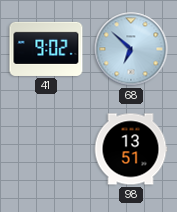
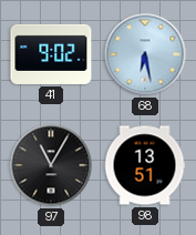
68: 6:52 -> 6:28 (145, 54)
97: none -> 11:05 (51, 165)
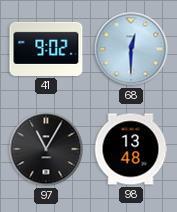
68: 6:28 -> 12:30 (131, 49)
98: 13:51 -> 13:48 (131, 149)
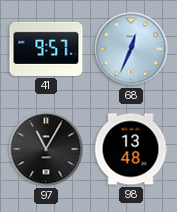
41: 9:02 -> 9:57 (46, 49)
68: 12:30 -> 12:34 (131, 49)
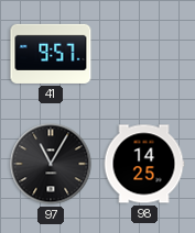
68: 12:34 -> none (131, 49)
98: 13:48 -> 14:25 (144, 164)
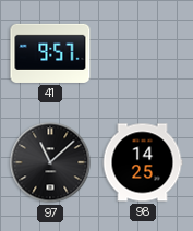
97: 11:05 -> 11:08 (50, 162)
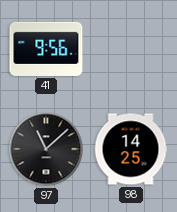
41: 9:57 -> 9:56 (46, 49)
